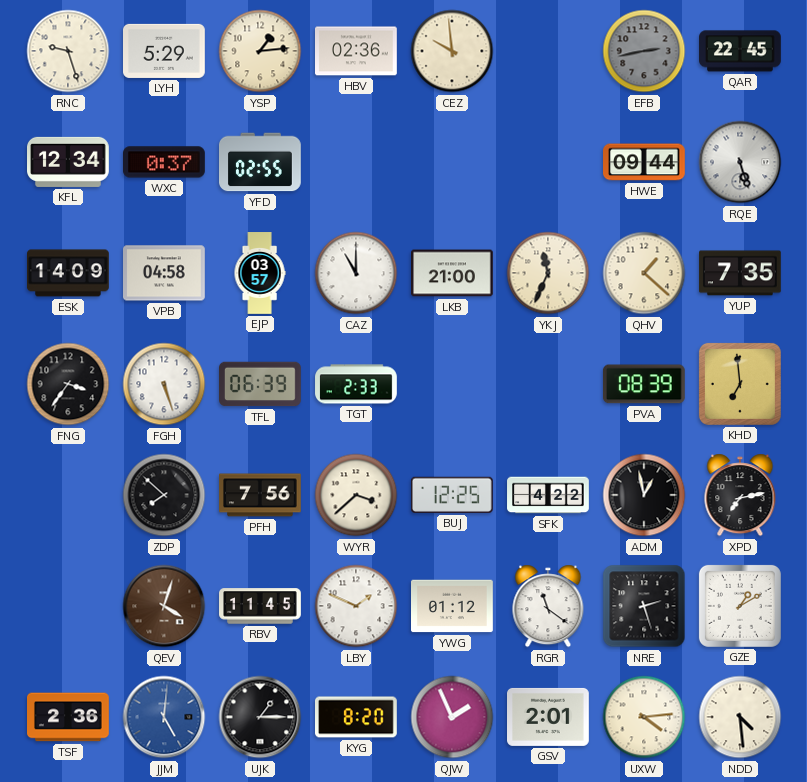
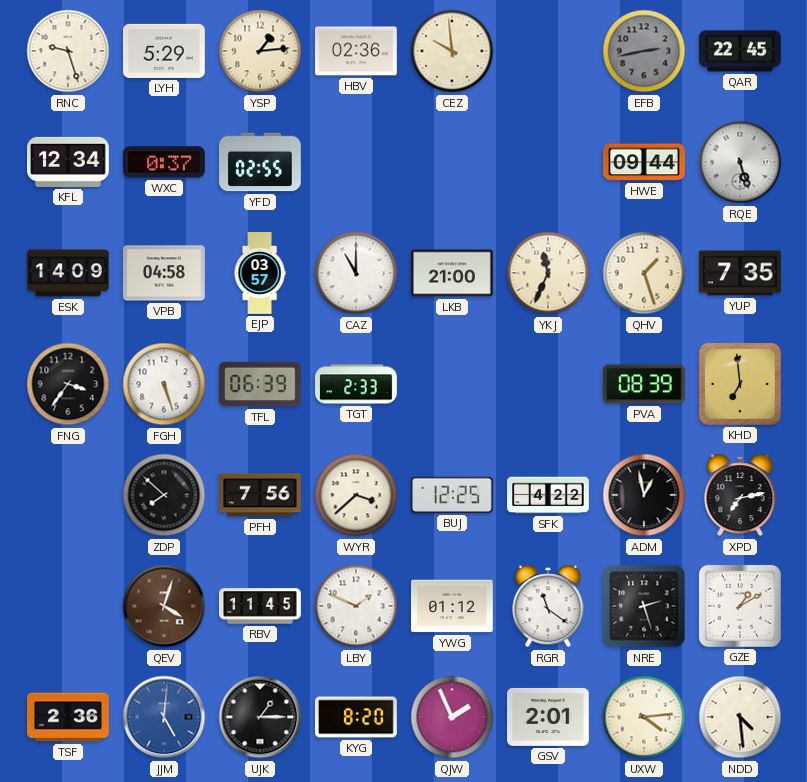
QHV: 1:22 -> 1:27 (644, 273)
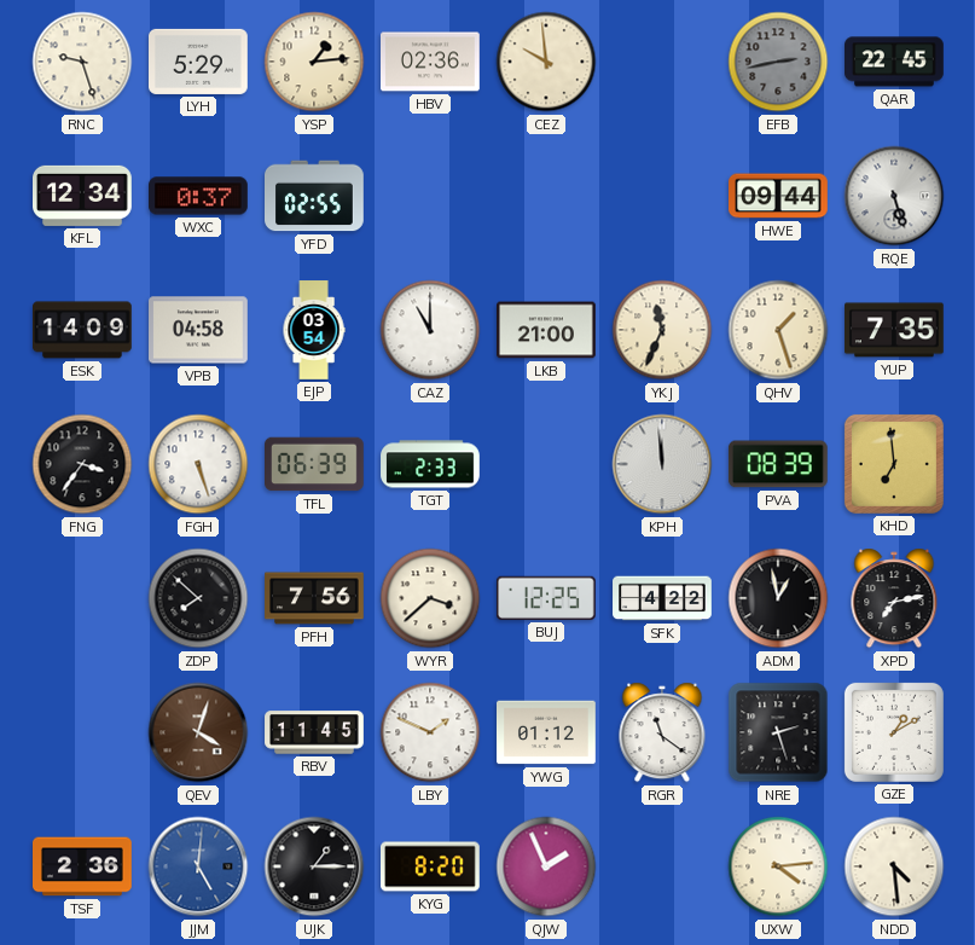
EJP: 03:57 -> 03:54 (314, 330)
KPH: none -> 11:59 (662, 464)
GSV: 2:01 -> none (549, 717)
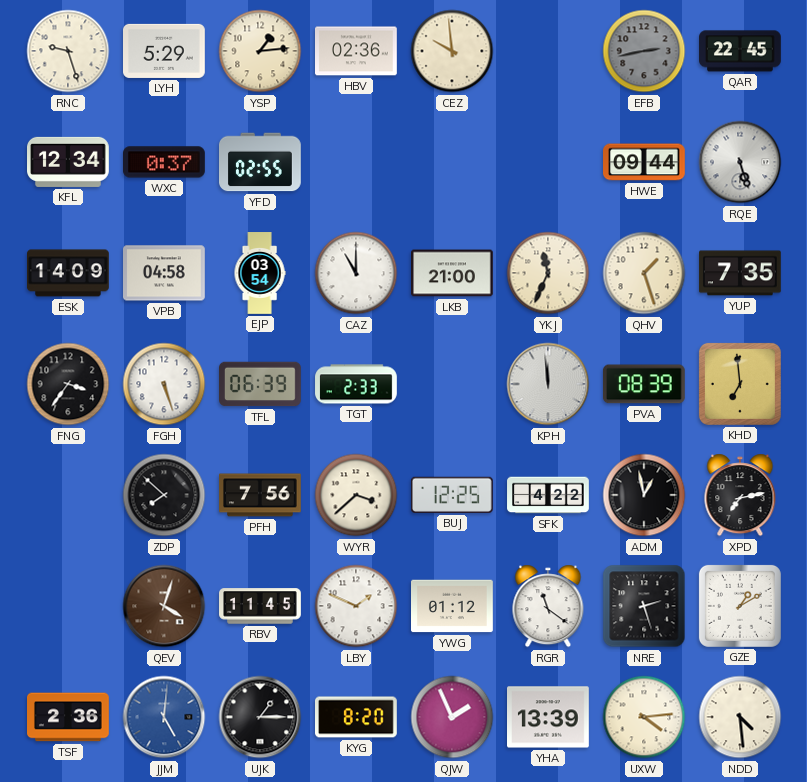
YHA: none -> 13:39 (549, 717)
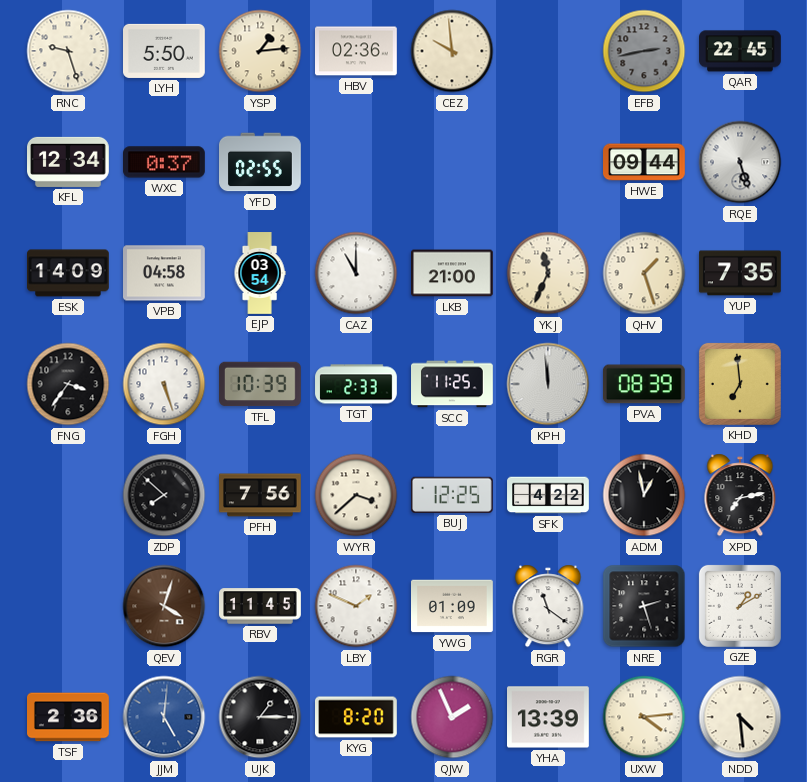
LYH: 5:29 -> 5:50 (165, 51)
TFL: 06:39 -> 10:39 (261, 384)
SCC: none -> 11:25 (453, 384)
YWG: 01:12 -> 01:09 (453, 606)
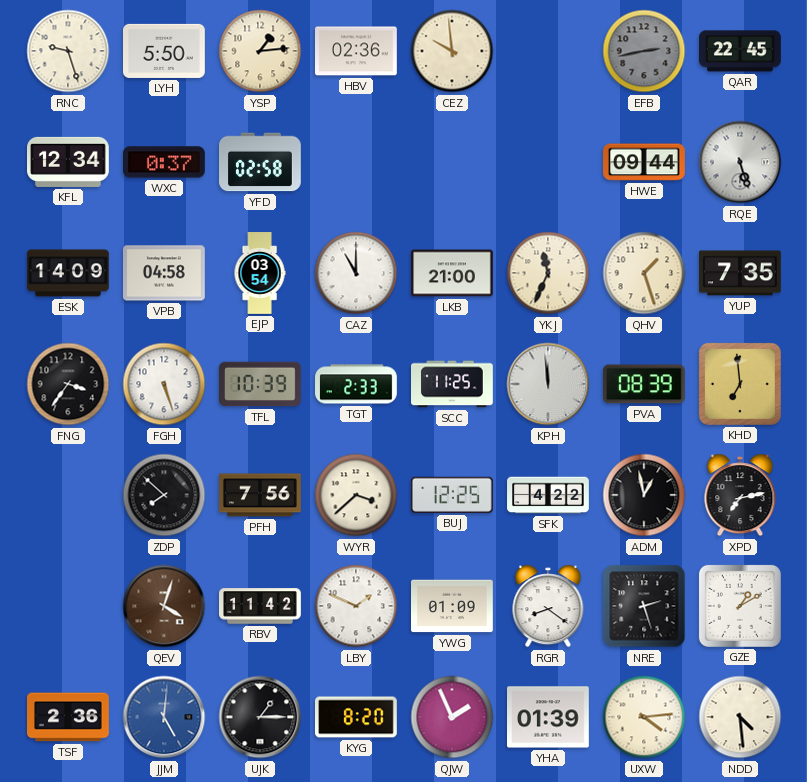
YFD: 02:55 -> 02:58 (261, 162)
RBV: 11:45 -> 11:42 (260, 606)
RGR: 11:21 -> 8:21 (548, 606)
YHA: 13:39 -> 01:39 (549, 717)
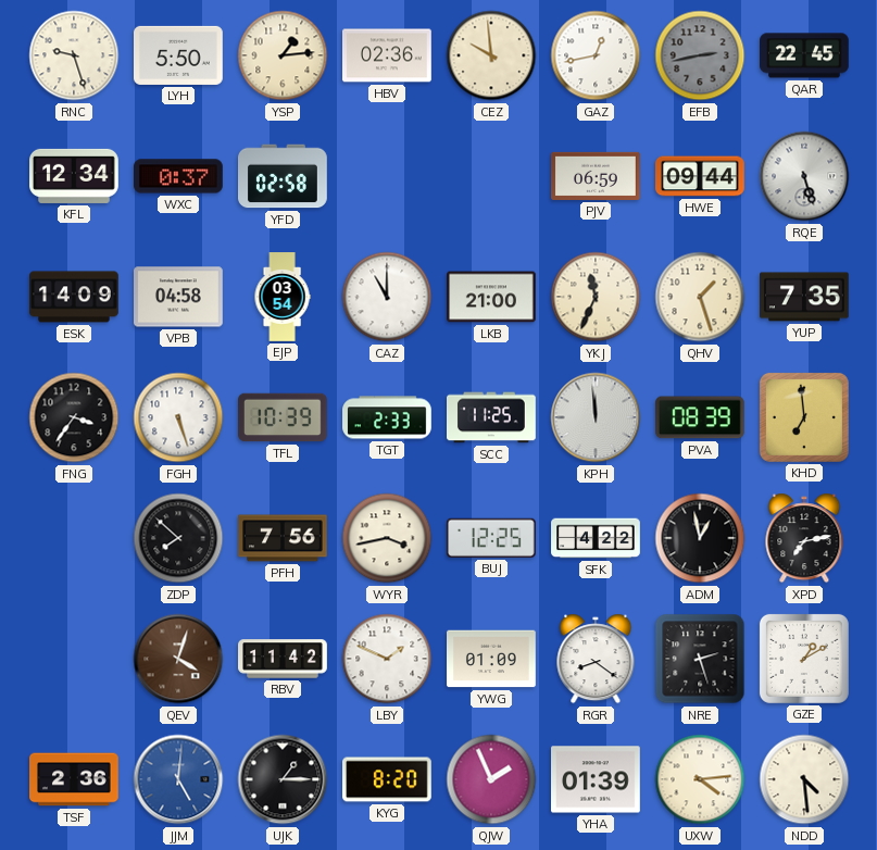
GAZ: none -> 12:43 (596, 55)
PJV: none -> 06:59 (597, 176)
WYR: 3:38 -> 3:43 (387, 538)
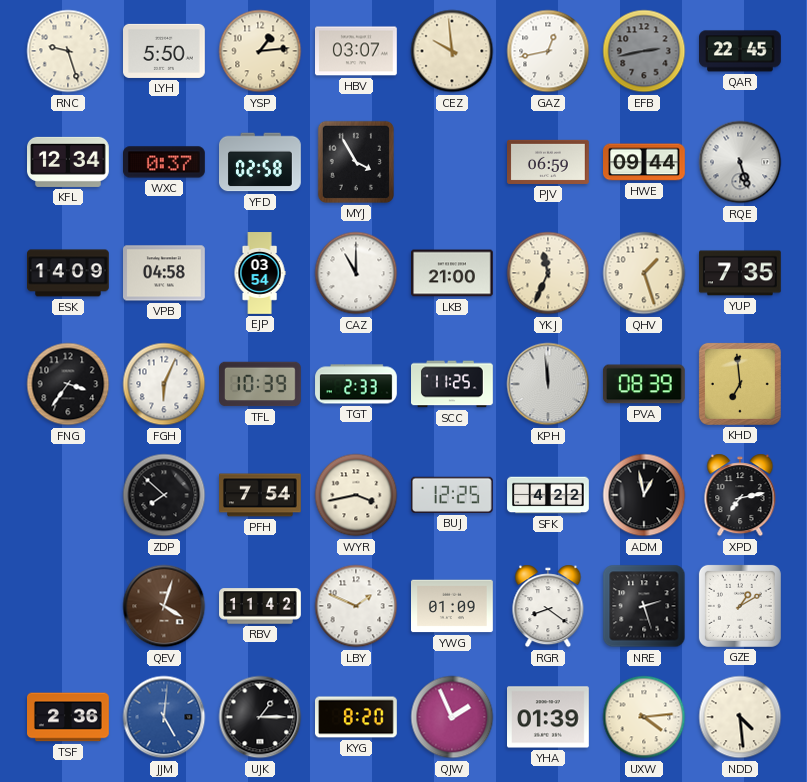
HBV: 02:36 -> 03:07 (357, 51)
MYJ: none -> 3:55 (356, 162)
FGH: 5:27 -> 6:04 (164, 384)
PFH: 7:56 -> 7:54 (260, 495)
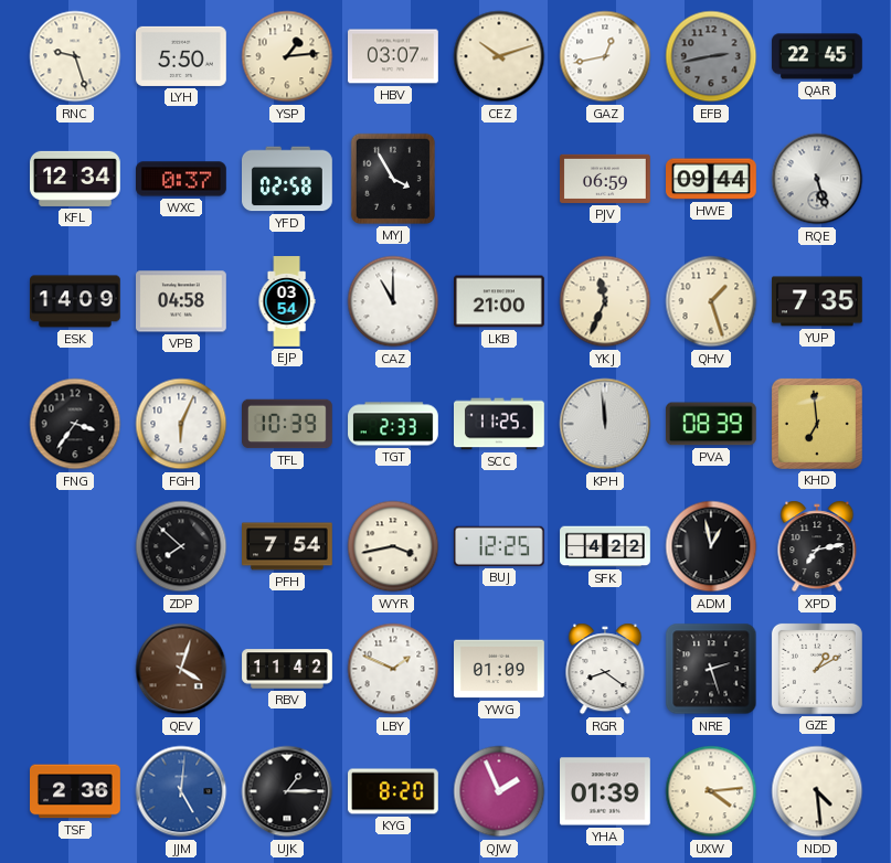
CEZ: 9:59 -> 10:12 (499, 56)
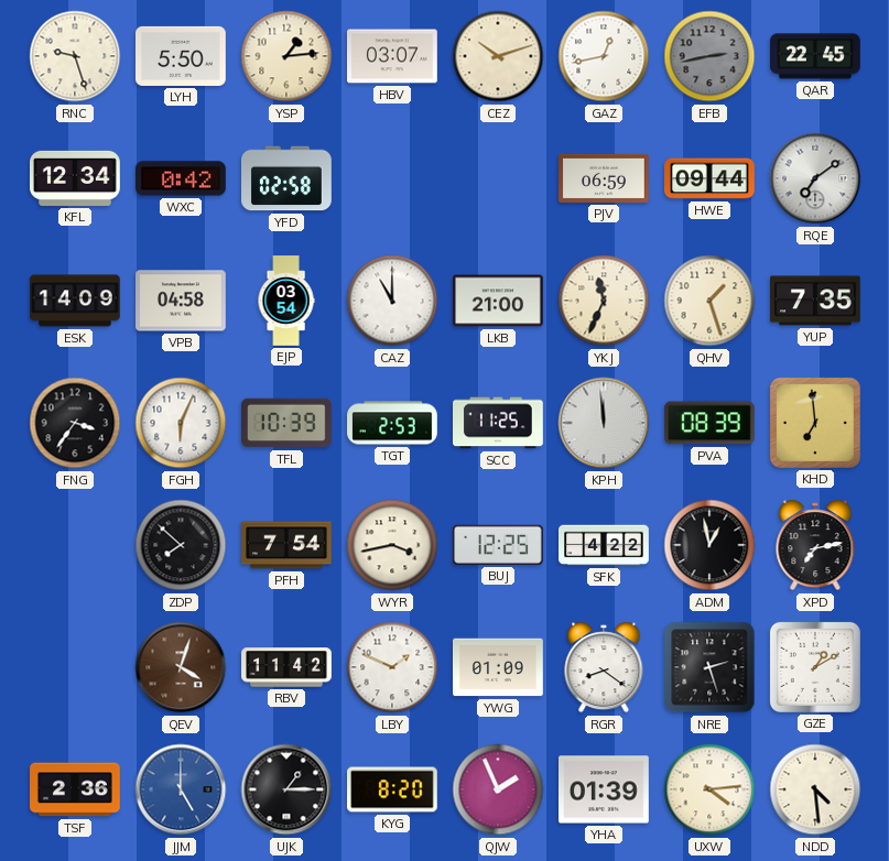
WXC: 0:37 -> 0:42 (182, 178)
MYJ: 3:55 -> none (393, 179)
RQE: 5:27 -> 7:09 (815, 178)
TGT: 2:33 -> 2:53 (392, 423)
JJM: 5:01 -> 5:00 (181, 789)
